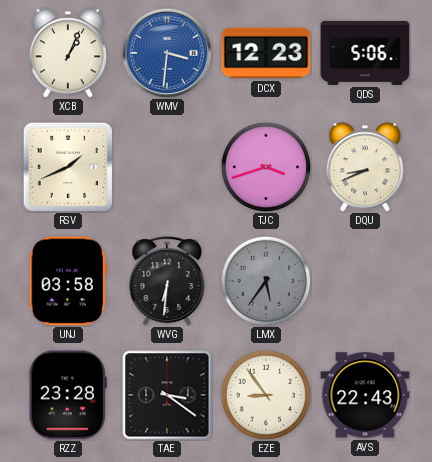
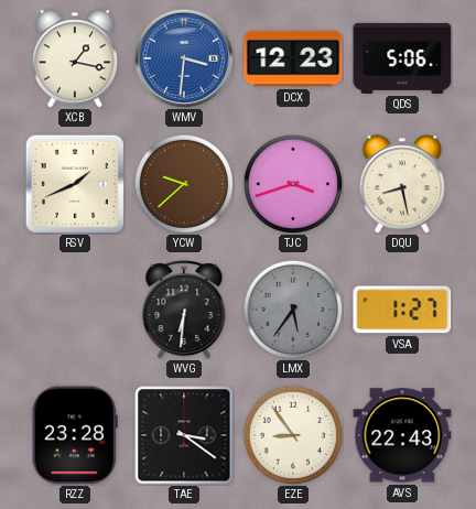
XCB: 1:04 -> 1:17 (75, 58)
YCW: none -> 9:38 (184, 184)
DQU: 8:41 -> 8:28 (402, 184)
UNJ: 03:58 -> none (68, 281)
VSA: none -> 1:27 (402, 310)
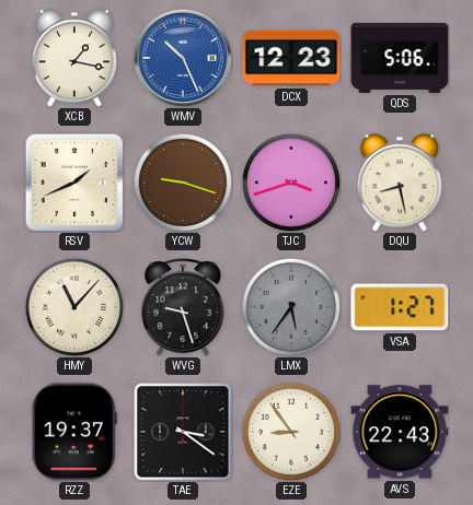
WMV: 3:31 -> 10:26 (182, 57)
YCW: 9:38 -> 9:18 (183, 183)
HMY: none -> 11:07 (74, 307)
WVG: 6:31 -> 9:27 (183, 307)
RZZ: 23:28 -> 19:37 (74, 432)
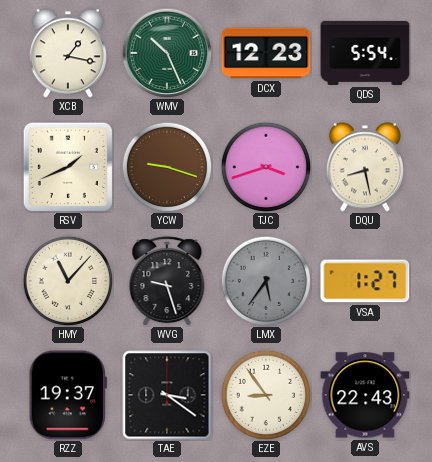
WMV dial: blue -> green (166, 52)
QDS: 5:06 -> 5:54 (365, 53)
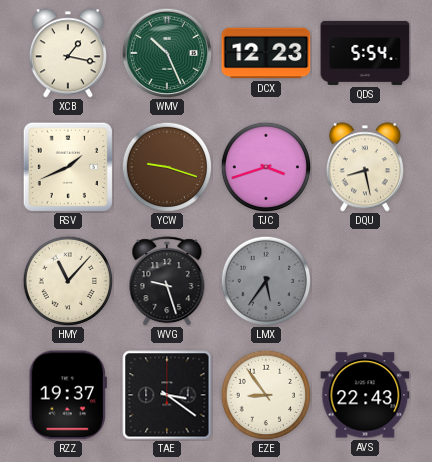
VSA: 1:27 -> none (365, 281)
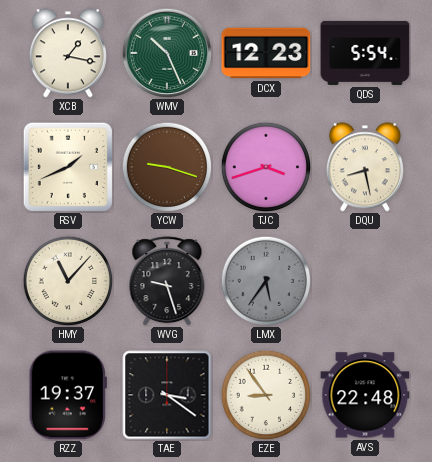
AVS: 22:43 -> 22:48 (365, 395)
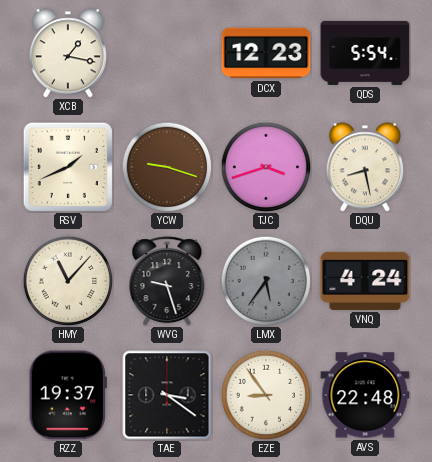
WMV: 10:26 -> none (166, 52)
VNQ: none -> 4:24 (365, 281)
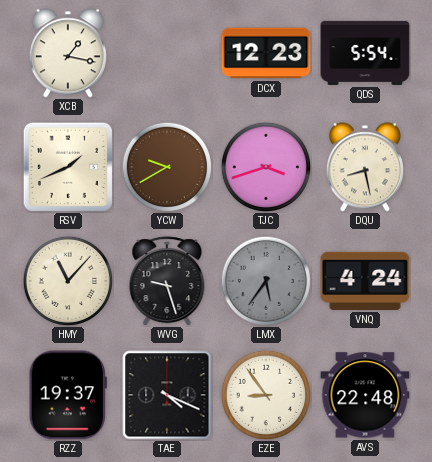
YCW: 9:18 -> 9:40 (167, 167)
TAE: 3:21 -> 4:19 (167, 395)
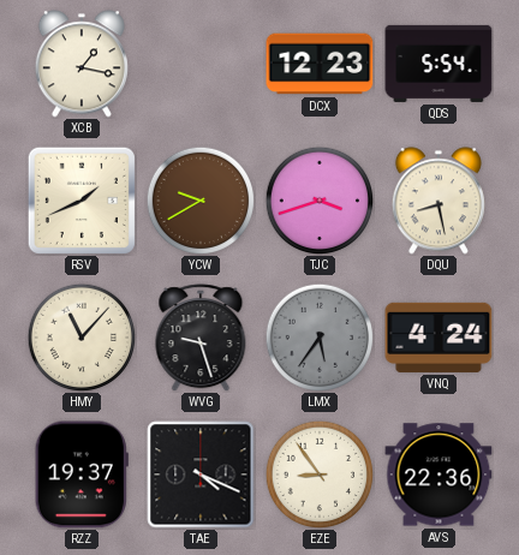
AVS: 22:48 -> 22:36 (439, 475)
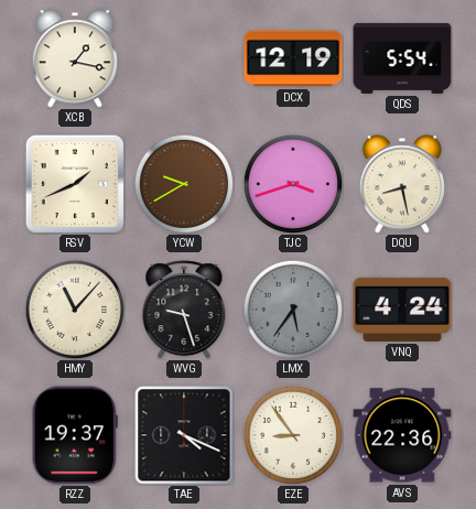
DCX: 12:23 -> 12:19 (293, 58)
